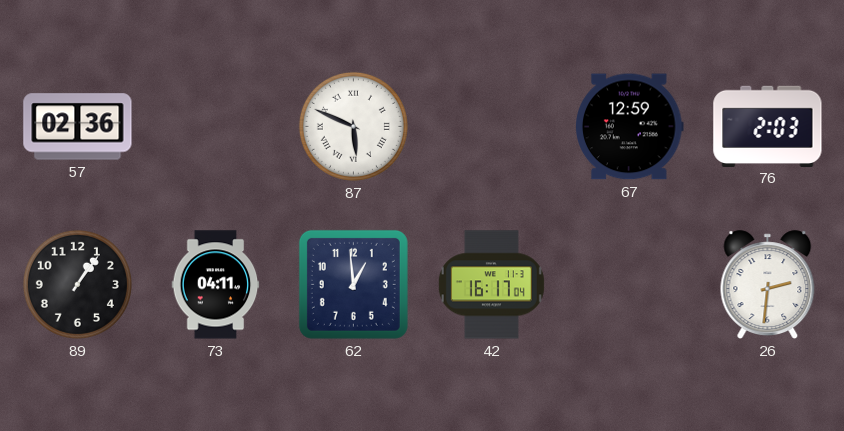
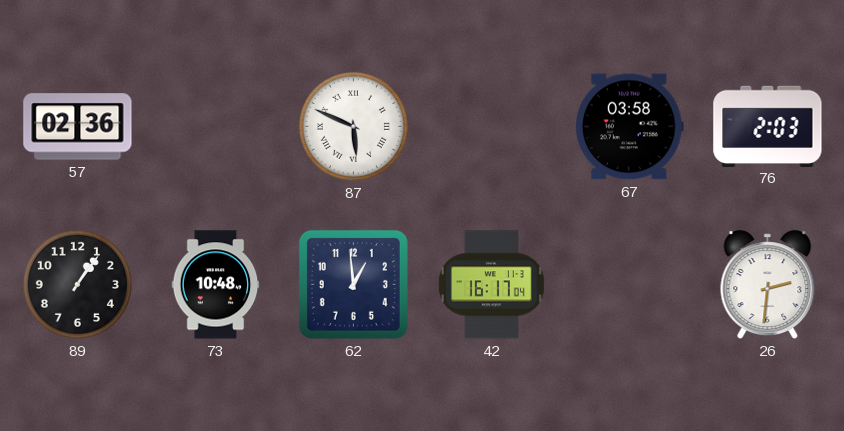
67: 12:59 -> 03:58 (630, 127)
73: 04:11 -> 10:48 (216, 285)
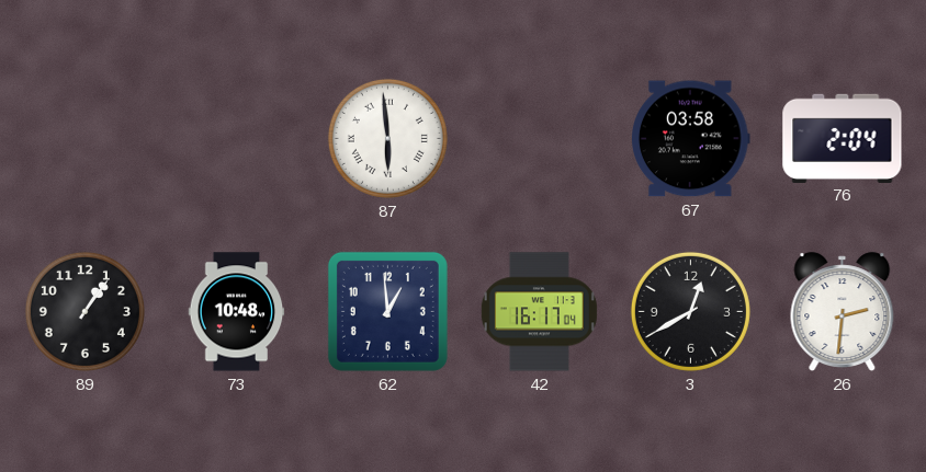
57: 02:36 -> none (78, 127)
87: 5:49 -> 5:59 (387, 138)
76: 2:03 -> 2:04 (843, 138)
3: none -> 12:40 (690, 311)
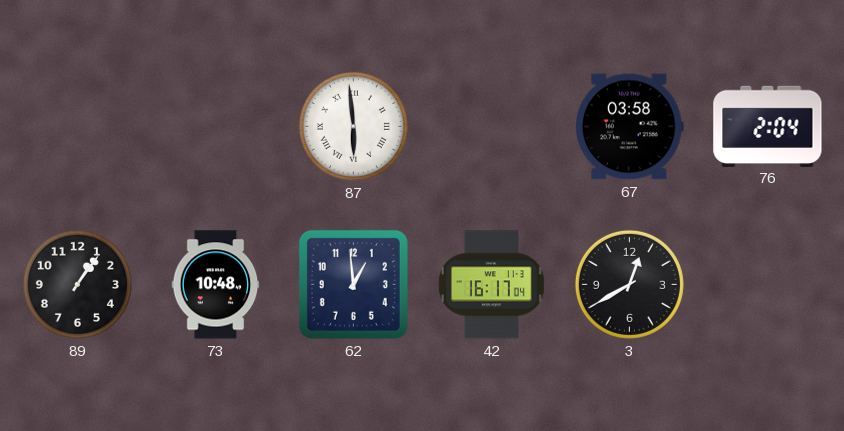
26: 2:31 -> none (843, 312)
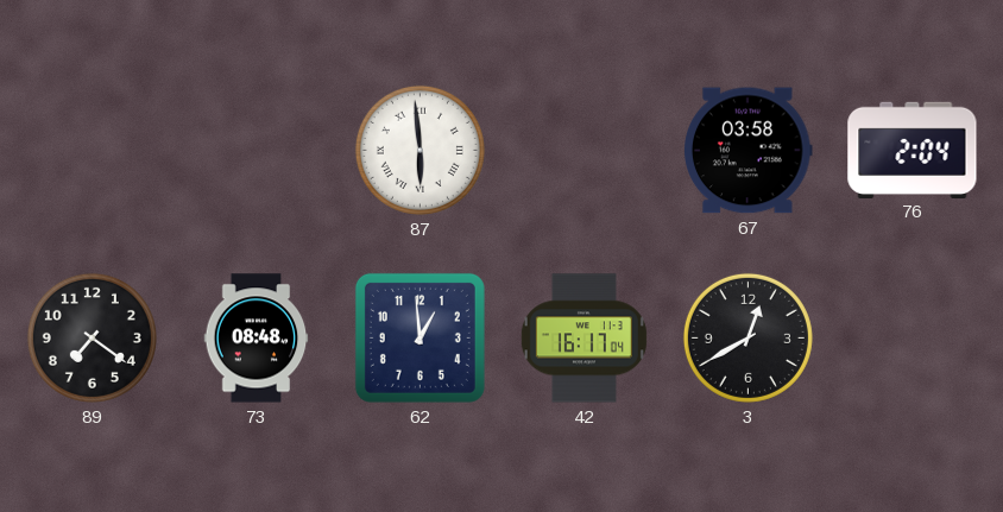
89: 1:06 -> 7:21 (92, 337)
73: 10:48 -> 08:48 (257, 339)
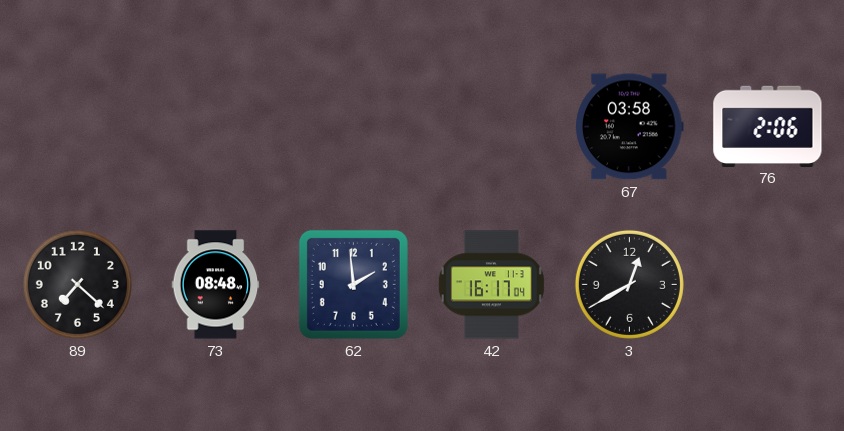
87: 5:59 -> none (420, 150)
76: 2:04 -> 2:06 (768, 126)
89: 7:21 -> 7:22 (77, 284)
62: 12:59 -> 1:59 (353, 284)
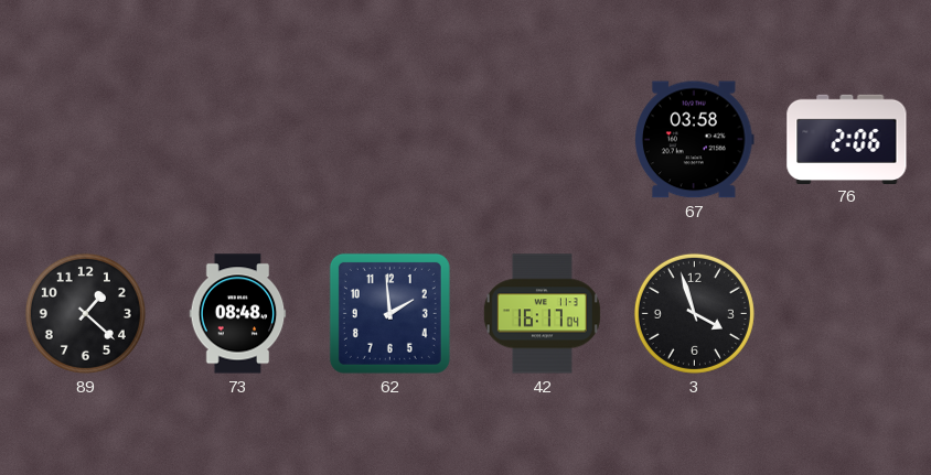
89: 7:22 -> 1:22 (85, 313)
3: 12:40 -> 3:57 (694, 313)
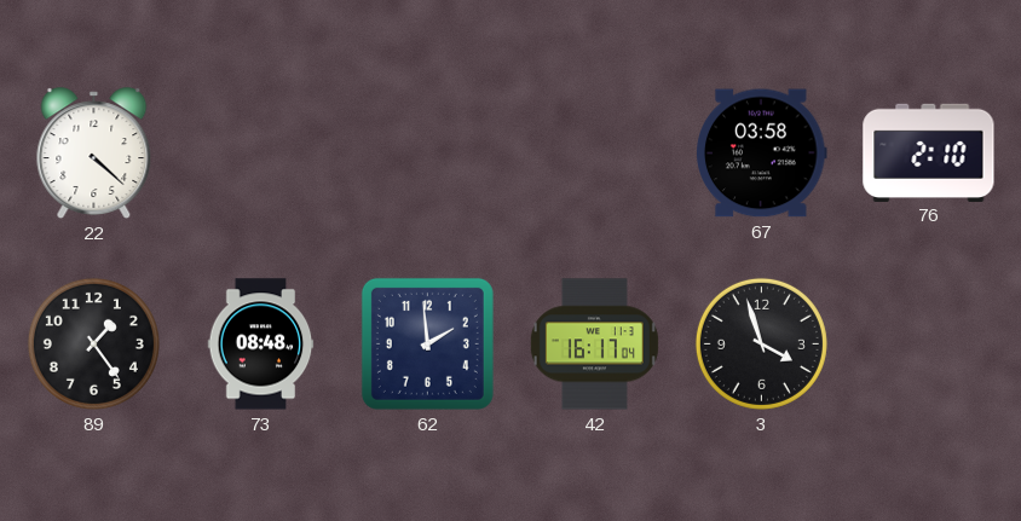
22: none -> 4:22 (94, 154)
76: 2:06 -> 2:10 (929, 152)
89: 1:22 -> 1:24 (93, 343)
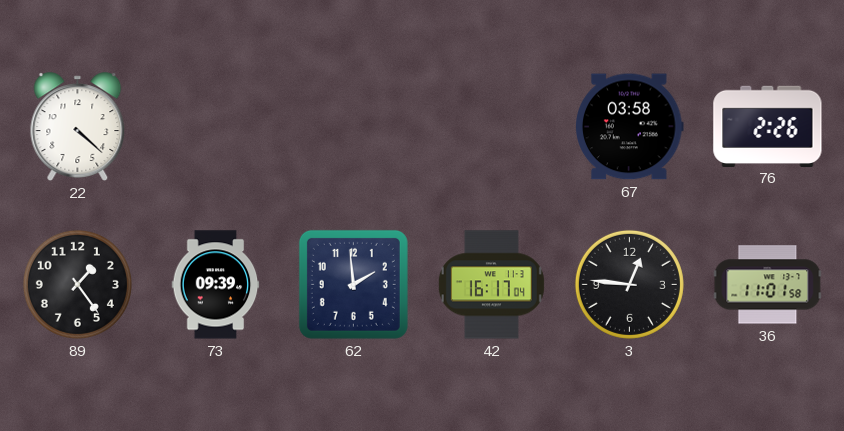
76: 2:10 -> 2:26 (768, 126)
73: 08:48 -> 09:39 (216, 285)
3: 3:57 -> 12:46 (629, 284)
36: none -> 11:01 (768, 285)
